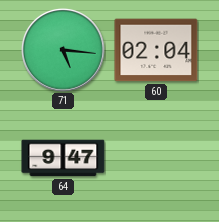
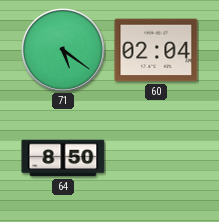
71: 5:16 -> 5:21 (63, 50)
64: 9:47 -> 8:50 (63, 158)
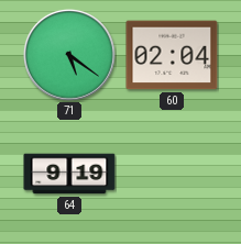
64: 8:50 -> 9:19 (69, 174)
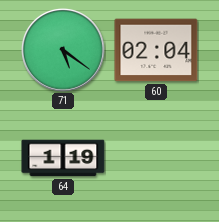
64: 9:19 -> 1:19 (63, 158)
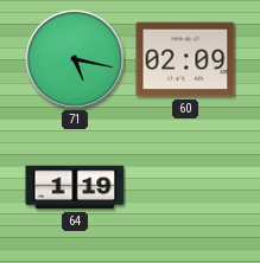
71: 5:21 -> 5:17 (75, 59)
60: 02:04 -> 02:09 (185, 59)
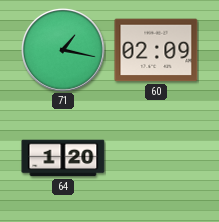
71: 5:17 -> 1:17 (63, 50)
64: 1:19 -> 1:20 (63, 158)
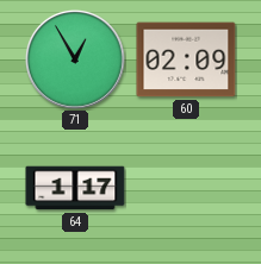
71: 1:17 -> 12:55 (75, 59)
64: 1:20 -> 1:17 (75, 188)
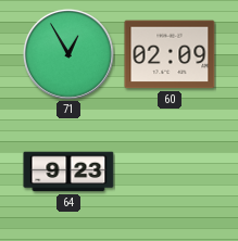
64: 1:17 -> 9:23 (68, 172)
